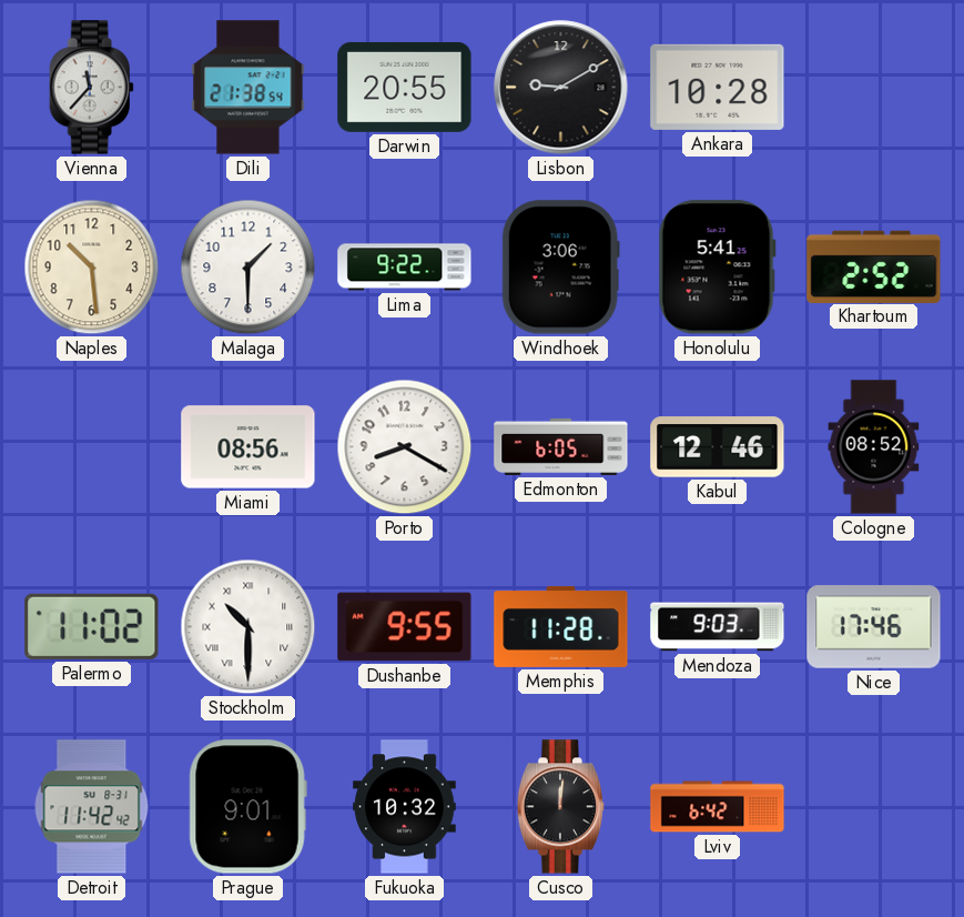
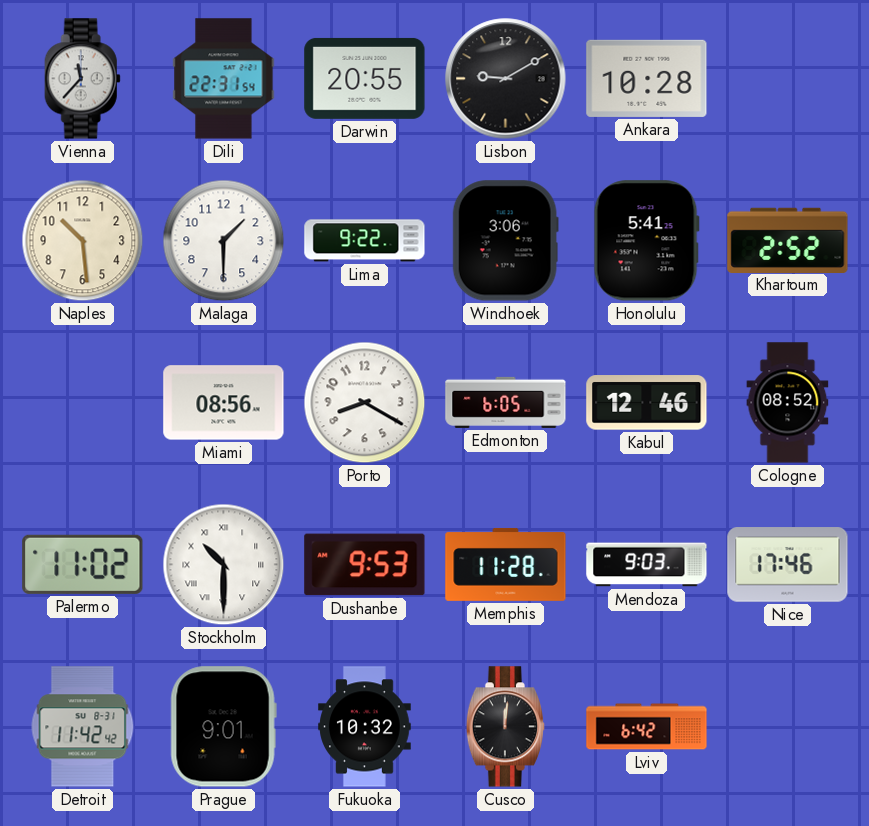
Dili: 21:38 -> 22:31 (224, 79)
Dushanbe: 9:55 -> 9:53 (365, 565)
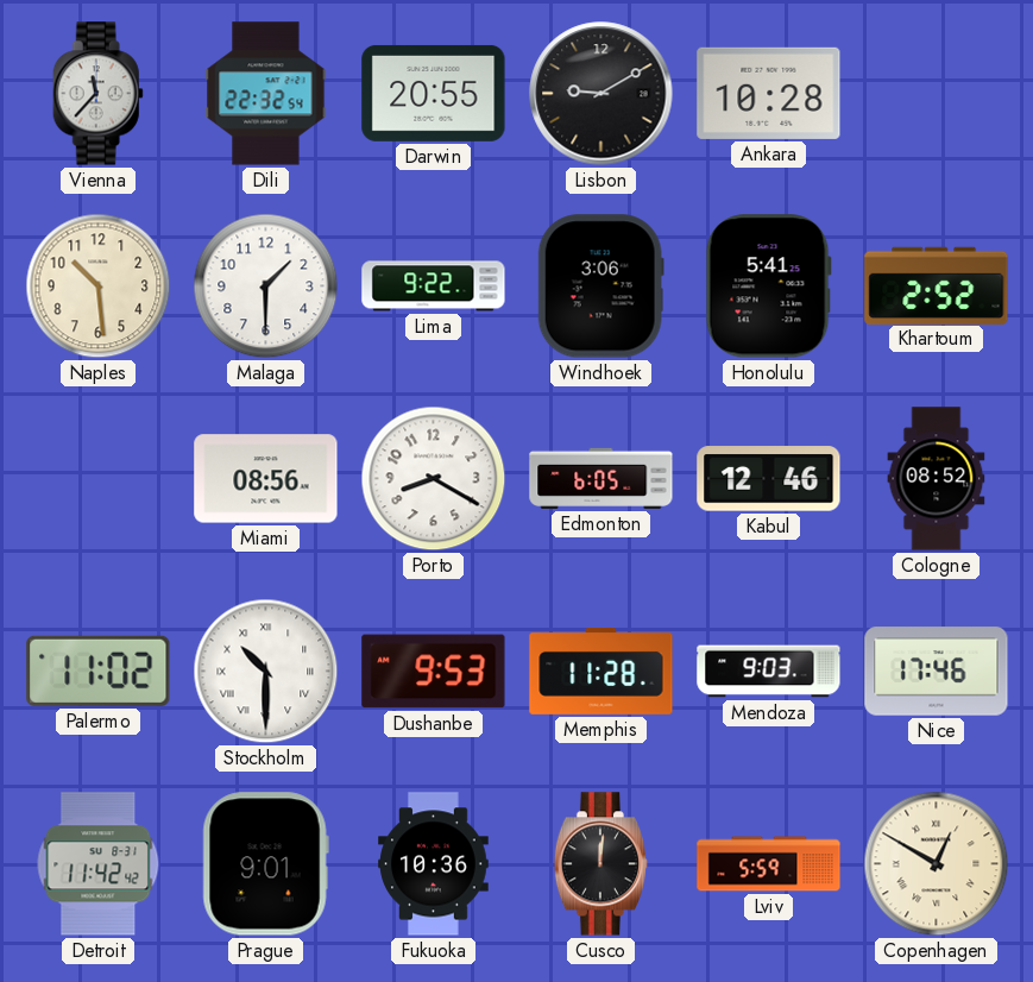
Dili: 22:31 -> 22:32 (266, 94)
Fukuoka: 10:32 -> 10:36 (434, 864)
Lviv: 6:42 -> 5:59 (769, 864)
Copenhagen: none -> 12:50 (937, 864)
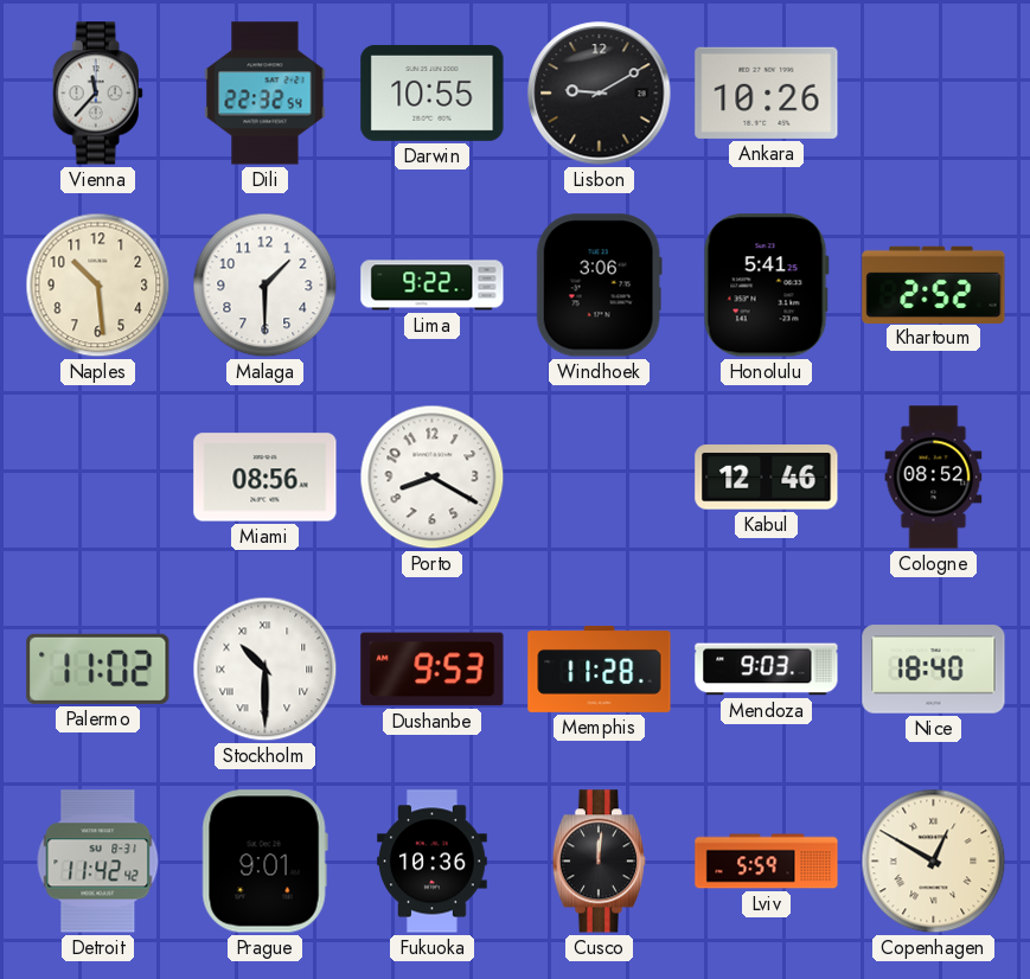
Darwin: 20:55 -> 10:55 (433, 92)
Ankara: 10:28 -> 10:26 (767, 92)
Edmonton: 6:05 -> none (601, 478)
Nice: 17:46 -> 18:40 (934, 670)
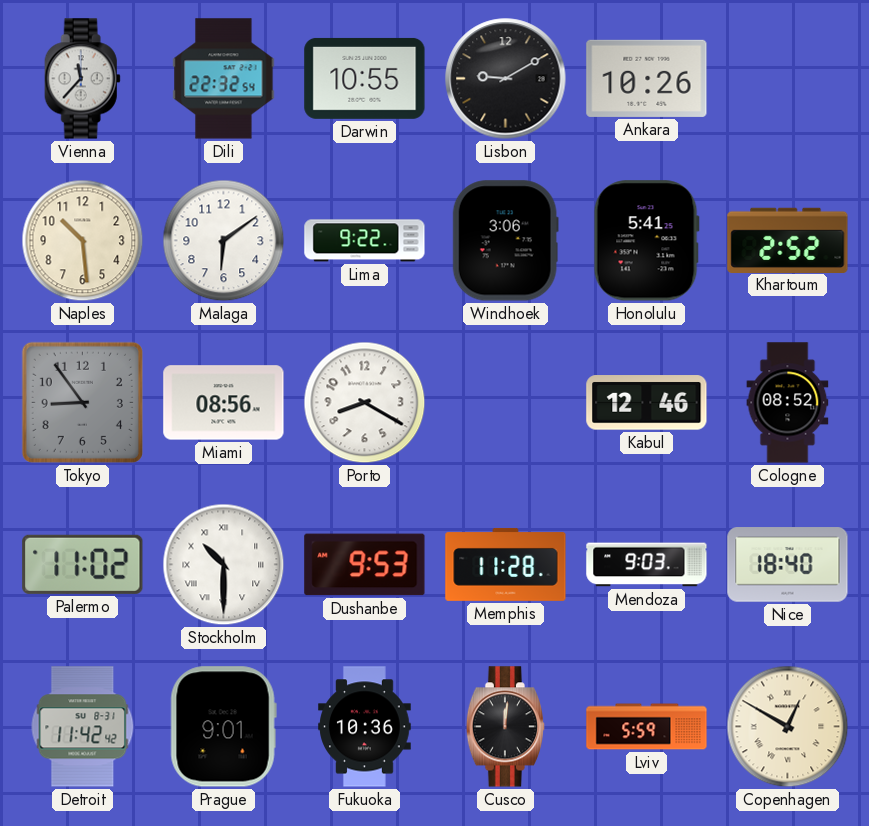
Malaga: 1:30 -> 6:09 (224, 241)
Tokyo: none -> 8:54 (82, 402)
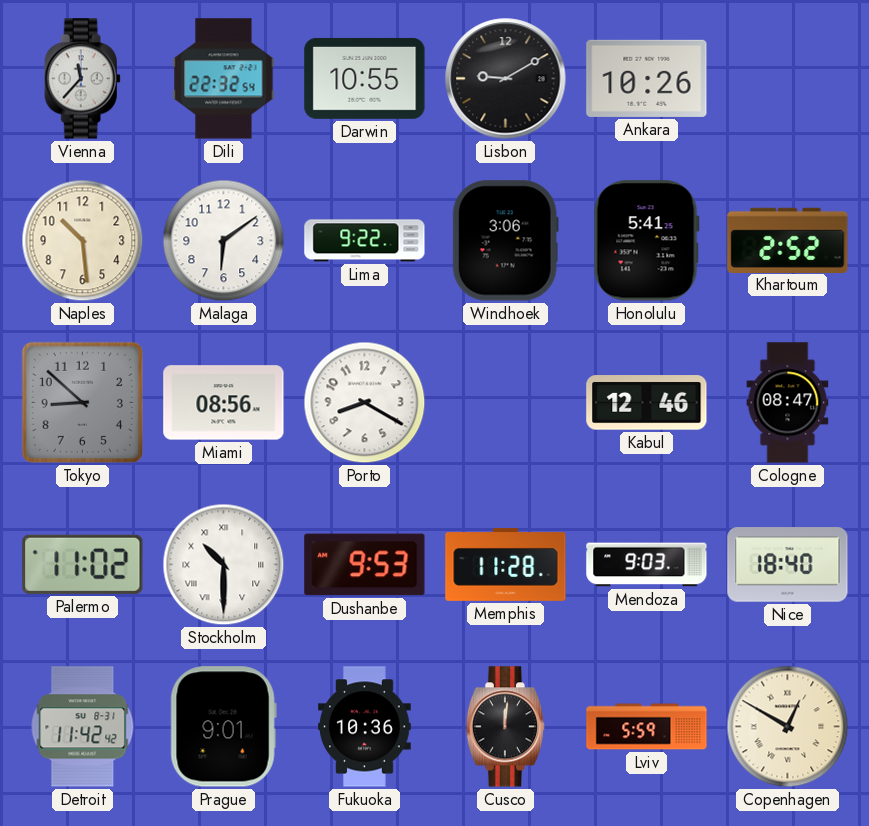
Tokyo: 8:54 -> 8:52 (82, 402)
Cologne: 08:52 -> 08:47 (788, 403)
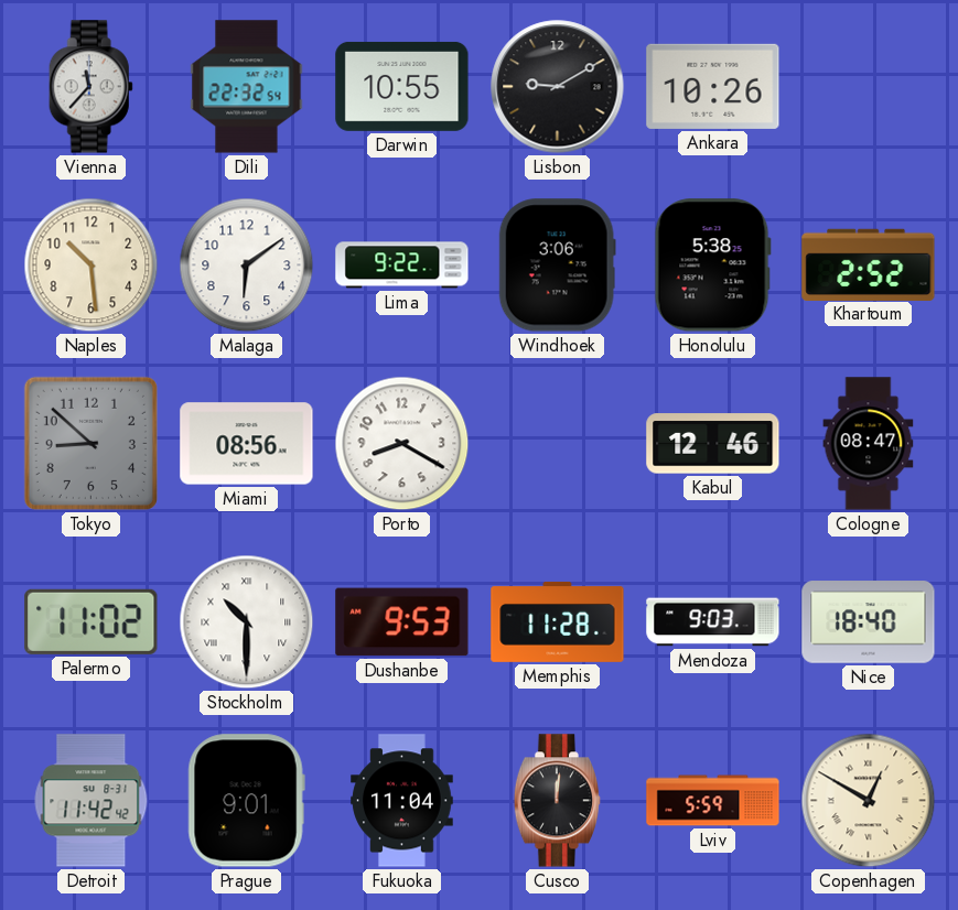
Honolulu: 5:41 -> 5:38 (712, 266)
Fukuoka: 10:36 -> 11:04 (402, 801)
